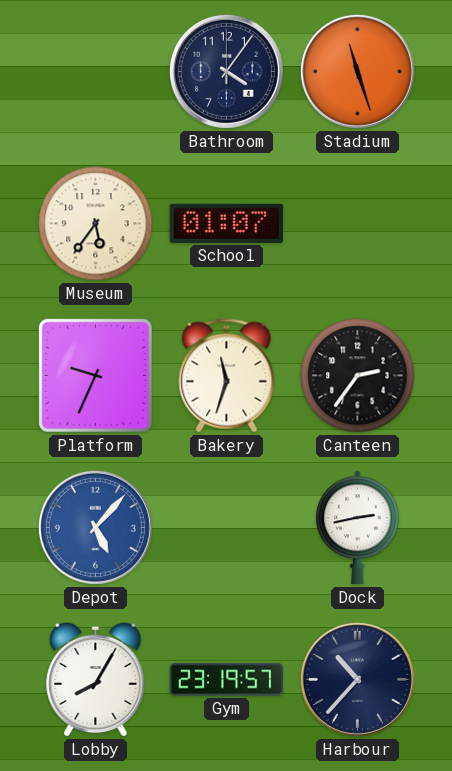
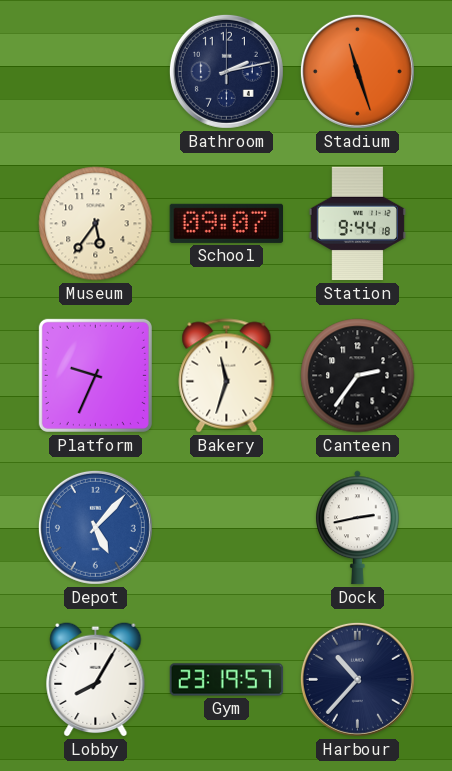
Bathroom: 4:06 -> 2:13 (226, 71)
School: 01:07 -> 09:07 (226, 223)
Station: none -> 9:44 (357, 224)
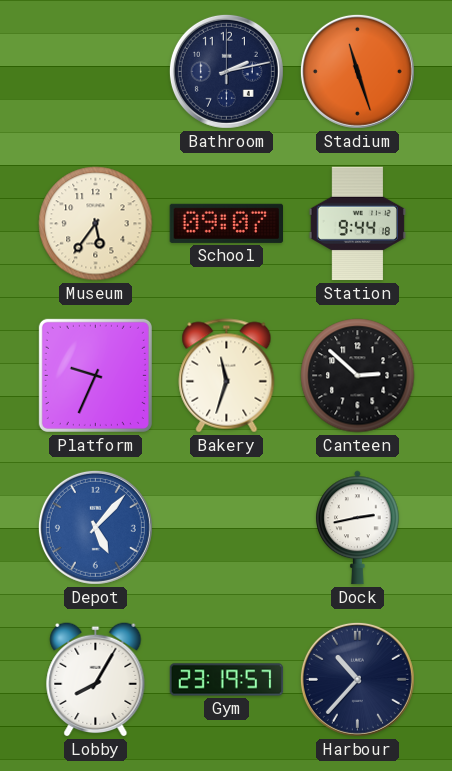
Canteen: 2:36 -> 2:52 (358, 376)
